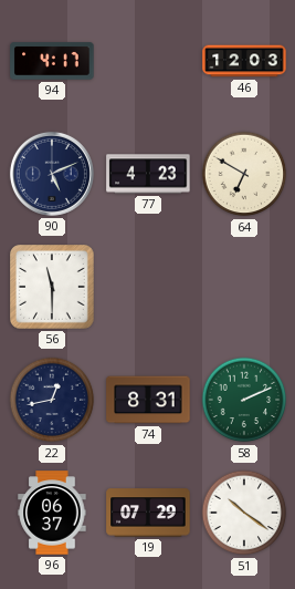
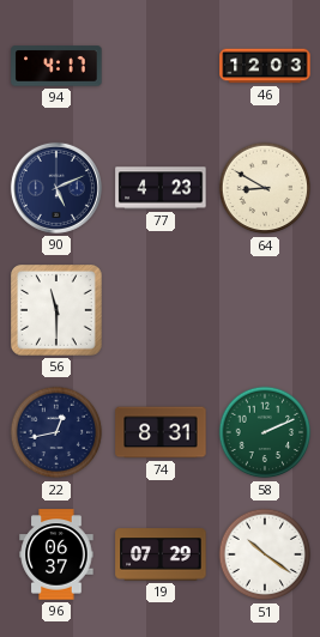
64: 6:50 -> 8:50 (265, 188)
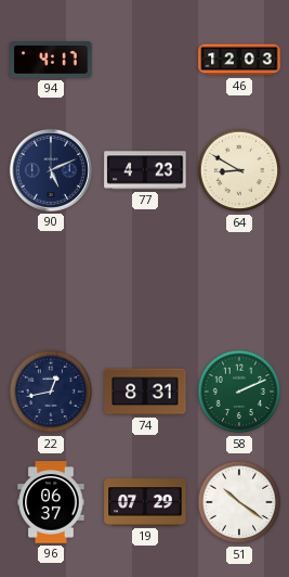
56: 11:30 -> none (58, 311)
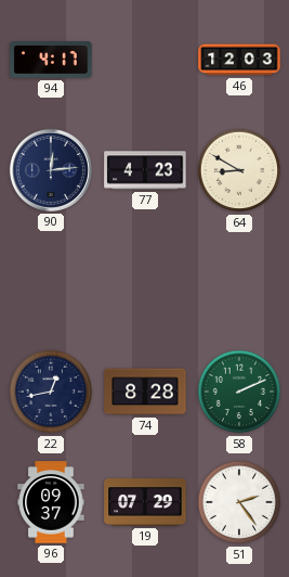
90: 5:11 -> 12:14 (51, 170)
74: 8:31 -> 8:28 (145, 392)
96: 06:37 -> 09:37 (51, 502)
51: 10:21 -> 2:24 (239, 502)
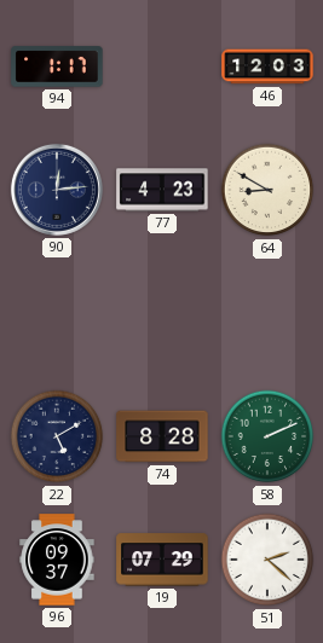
94: 4:17 -> 1:17 (57, 66)
22: 12:43 -> 5:10 (57, 436)
51: 2:24 -> 2:22 (267, 560)
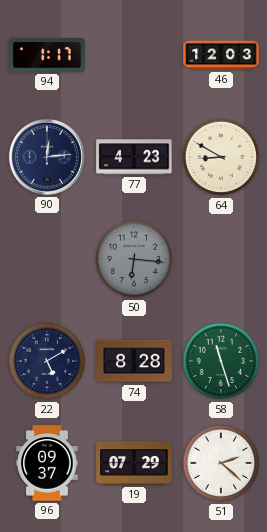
50: none -> 6:16 (134, 259)
58: 2:11 -> 11:27 (221, 361)
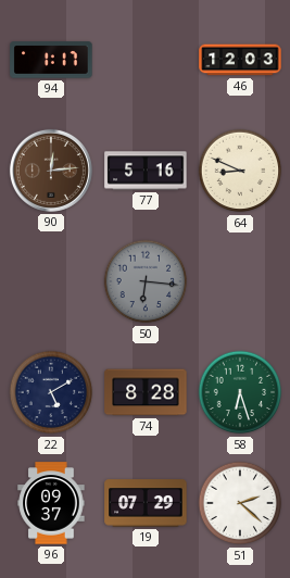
90 dial: navy -> brown (51, 171)
77: 4:23 -> 5:16 (146, 171)
64: 8:50 -> 8:49 (240, 171)
58: 11:27 -> 6:27 (240, 392)
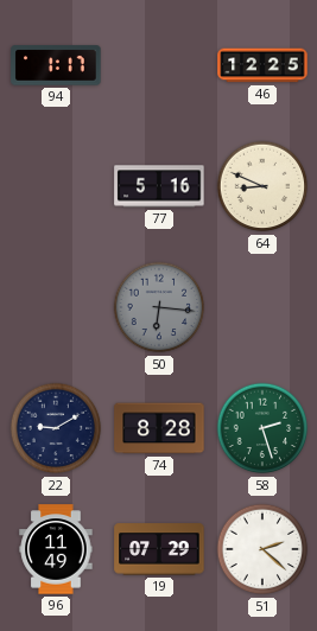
46: 12:03 -> 12:25 (262, 65)
90: 12:14 -> none (51, 171)
22: 5:10 -> 9:10 (56, 428)
58: 6:27 -> 2:27 (262, 428)
96: 09:37 -> 11:49 (56, 549)
